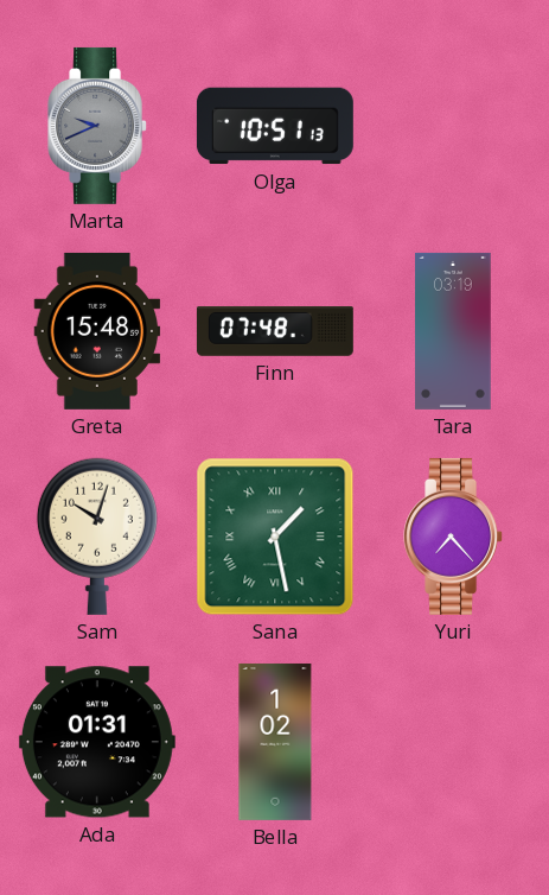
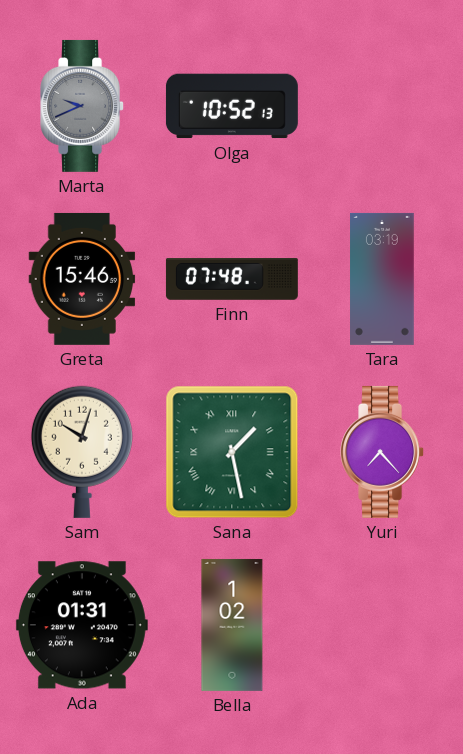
Olga: 10:51 -> 10:52 (232, 106)
Greta: 15:48 -> 15:46 (82, 279)
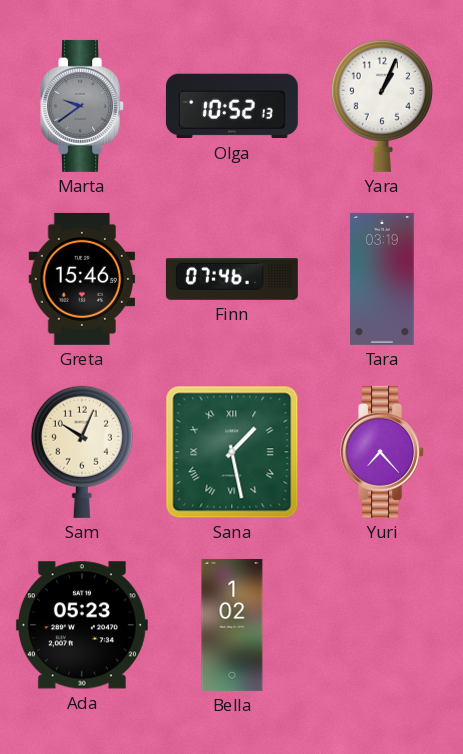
Marta: 9:41 -> 9:39 (83, 106)
Yara: none -> 1:04 (382, 106)
Finn: 07:48 -> 07:46 (232, 280)
Sam: 10:03 -> 10:04 (82, 452)
Ada: 01:31 -> 05:23 (82, 625)
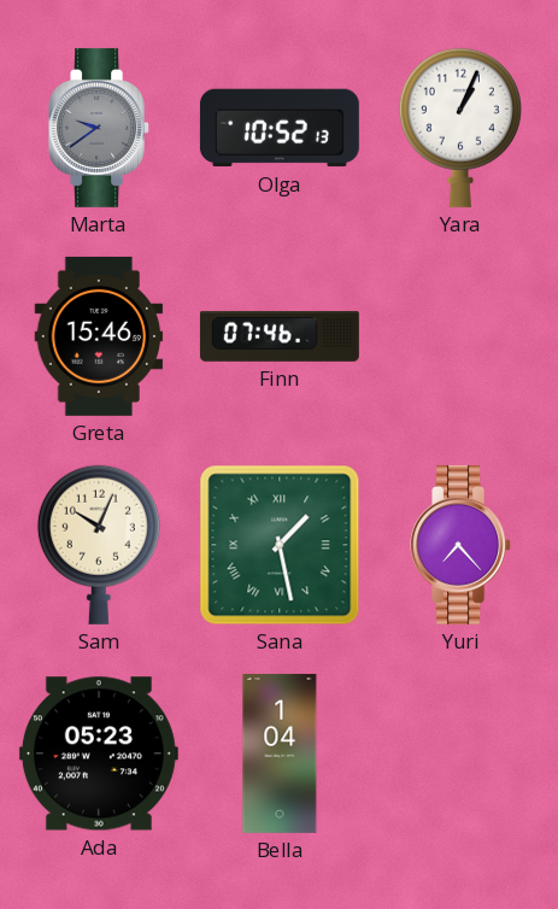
Tara: 03:19 -> none (382, 279)
Bella: 1:02 -> 1:04 (280, 753)
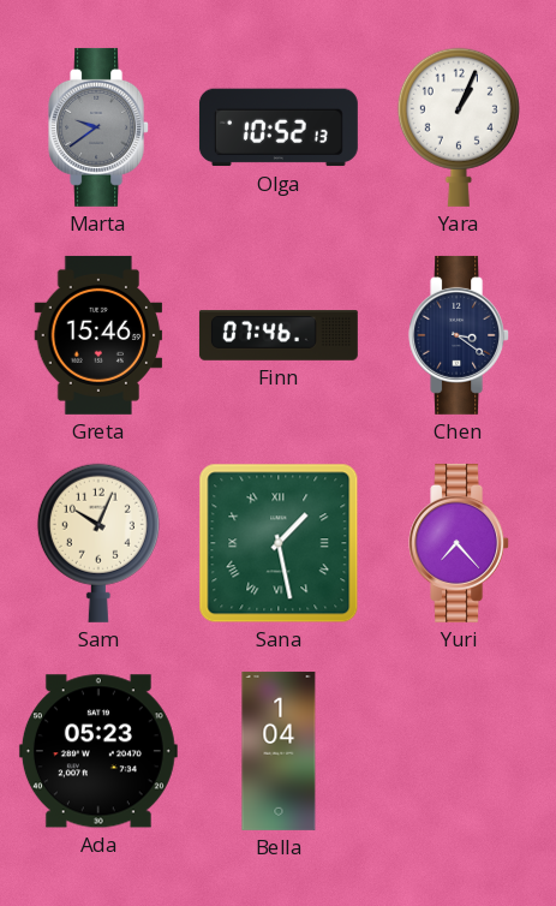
Chen: none -> 3:21 (460, 335)
